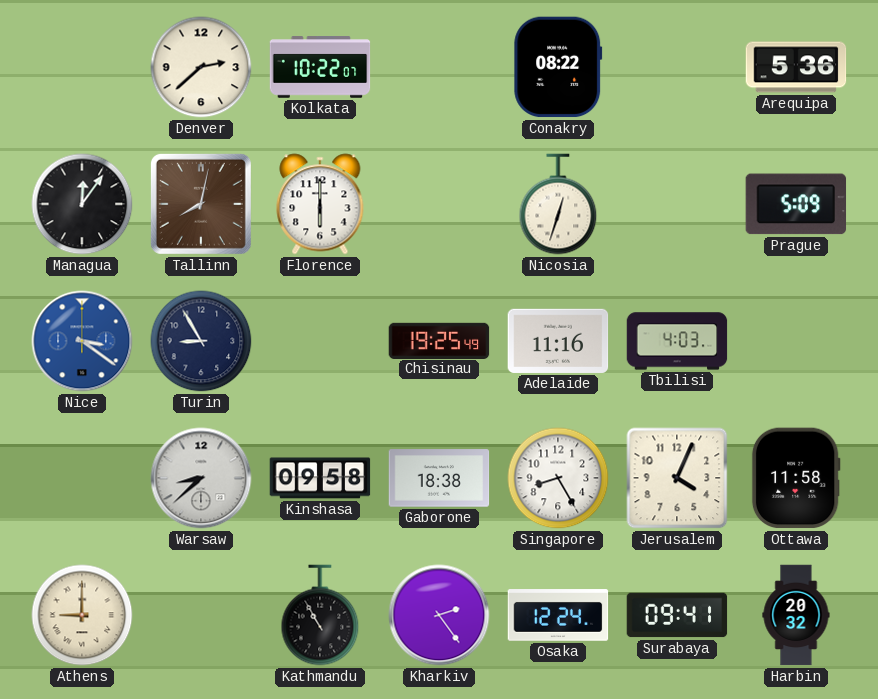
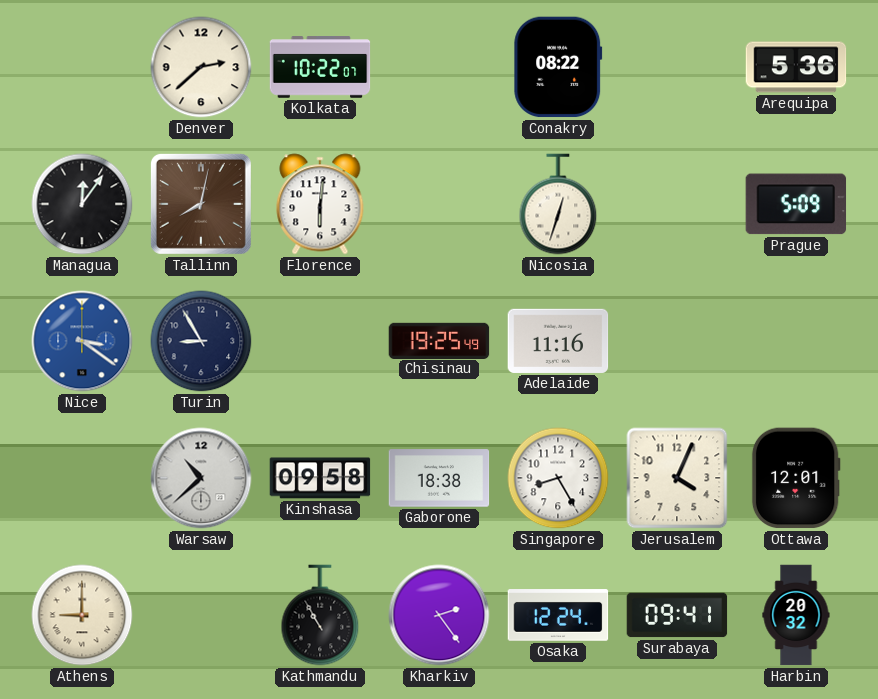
Florence: 6:00 -> 6:01 (320, 204)
Tbilisi: 4:03 -> none (677, 341)
Warsaw: 8:38 -> 10:38 (201, 478)
Ottawa: 11:58 -> 12:01 (796, 478)
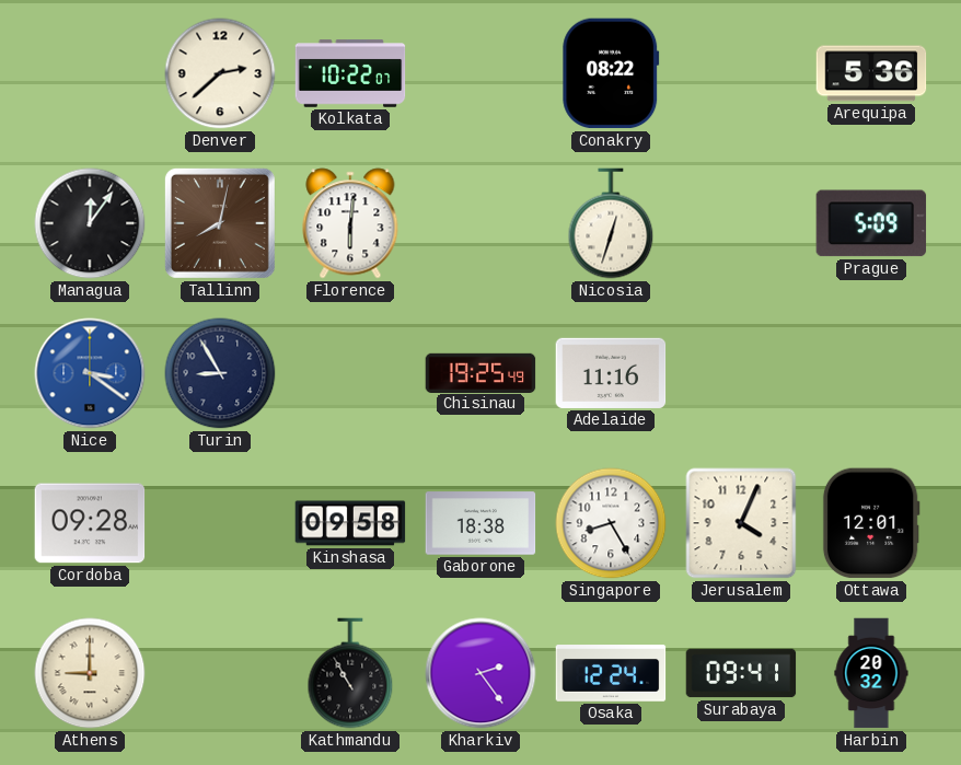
Cordoba: none -> 09:28 (90, 523)
Warsaw: 10:38 -> none (201, 478)
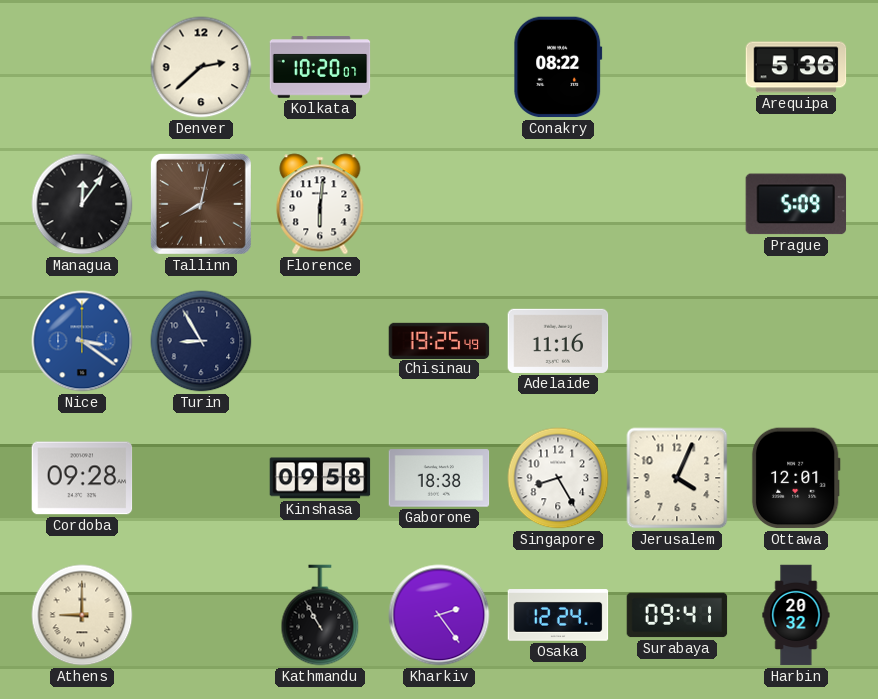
Kolkata: 10:22 -> 10:20 (320, 67)
Nicosia: 12:33 -> none (611, 223)
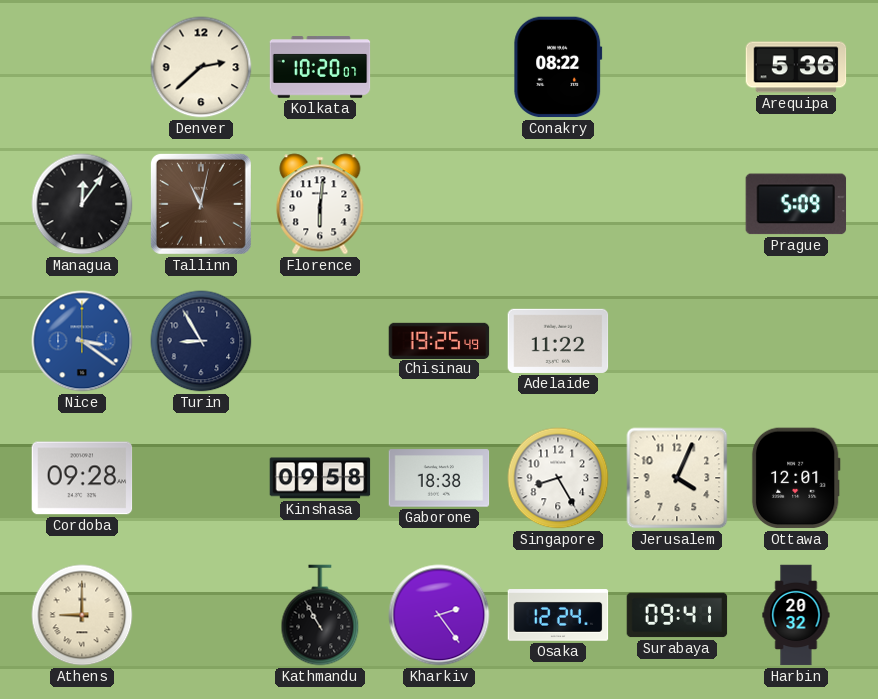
Tallinn: 8:02 -> 11:02 (201, 204)
Adelaide: 11:16 -> 11:22 (558, 341)
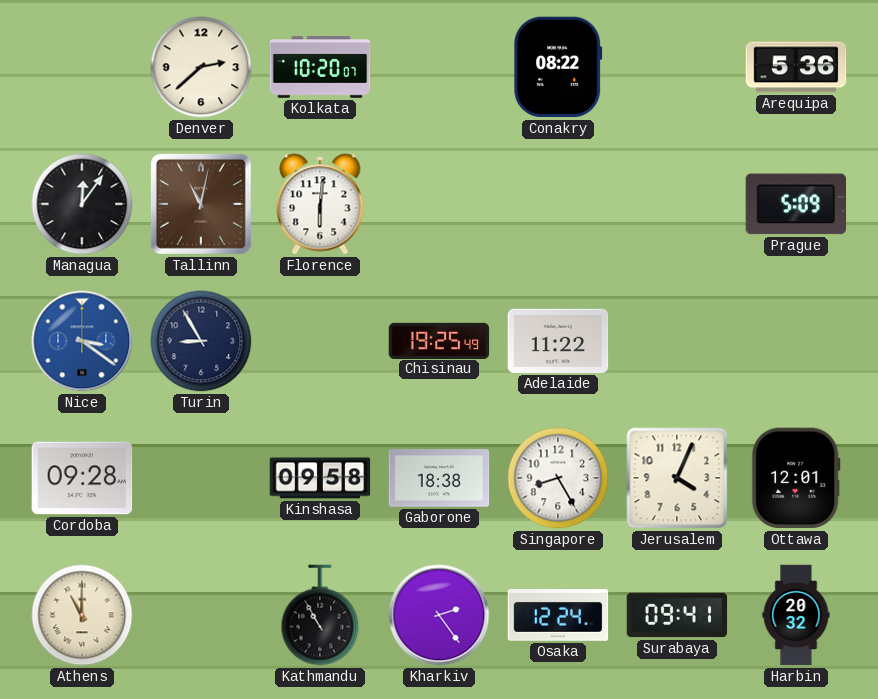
Athens: 9:00 -> 11:00 (82, 615)
